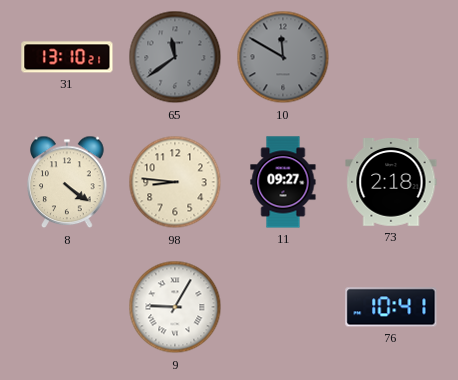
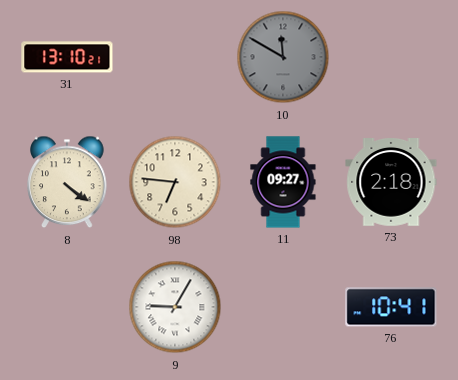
65: 11:39 -> none (175, 57)
98: 8:46 -> 6:46 (175, 182)
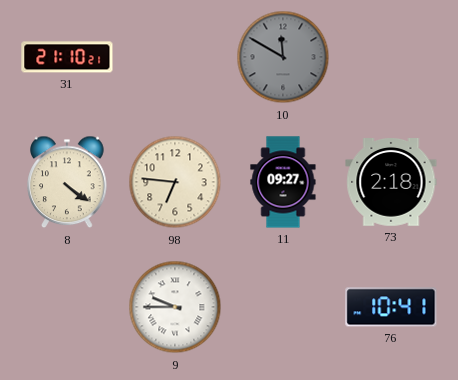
31: 13:10 -> 21:10 (67, 57)
9: 9:05 -> 9:45 (175, 307)
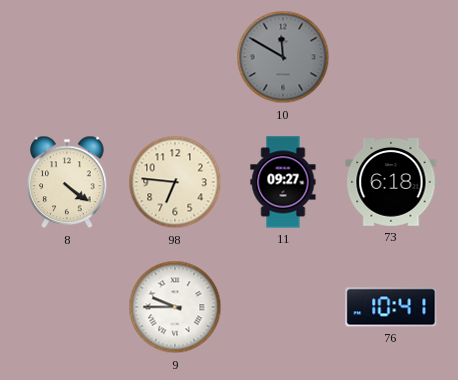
31: 21:10 -> none (67, 57)
73: 2:18 -> 6:18 (391, 183)
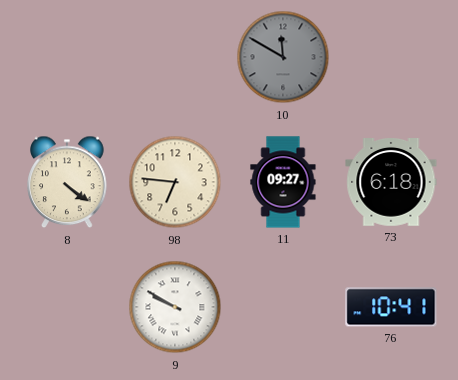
9: 9:45 -> 9:50 (175, 307)
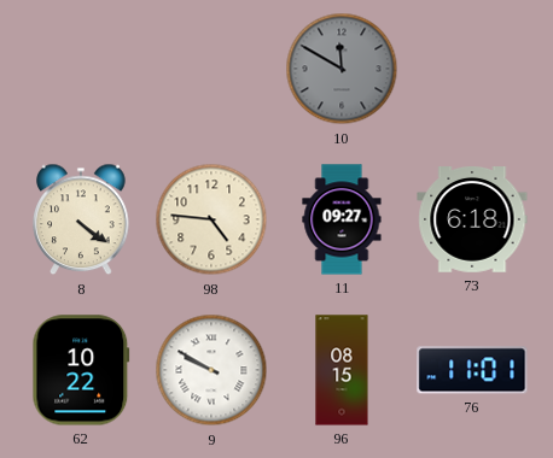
98: 6:46 -> 4:46 (211, 219)
62: none -> 10:22 (81, 370)
96: none -> 08:15 (342, 370)
76: 10:41 -> 11:01 (472, 370)
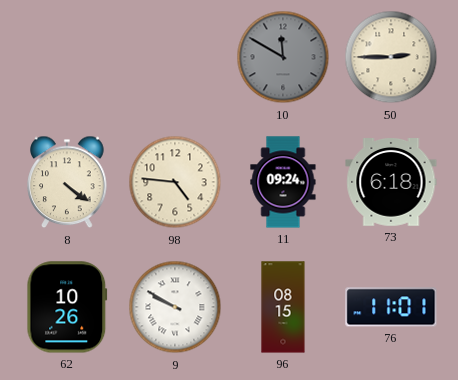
50: none -> 2:45 (391, 57)
11: 09:27 -> 09:24 (283, 182)
62: 10:22 -> 10:26 (67, 307)
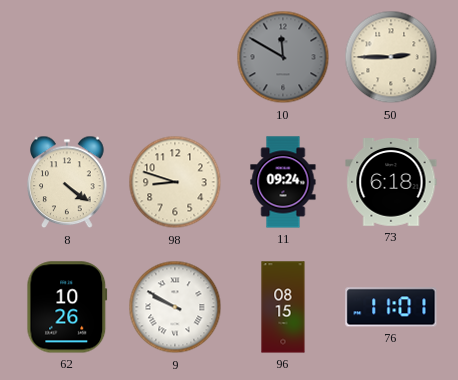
98: 4:46 -> 8:48 (175, 182)
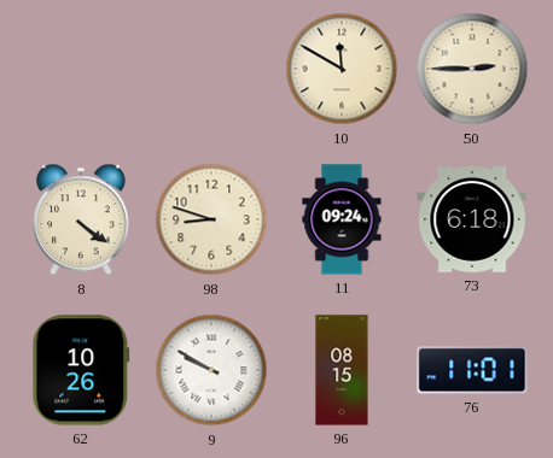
10 dial: grey -> cream (342, 69)
